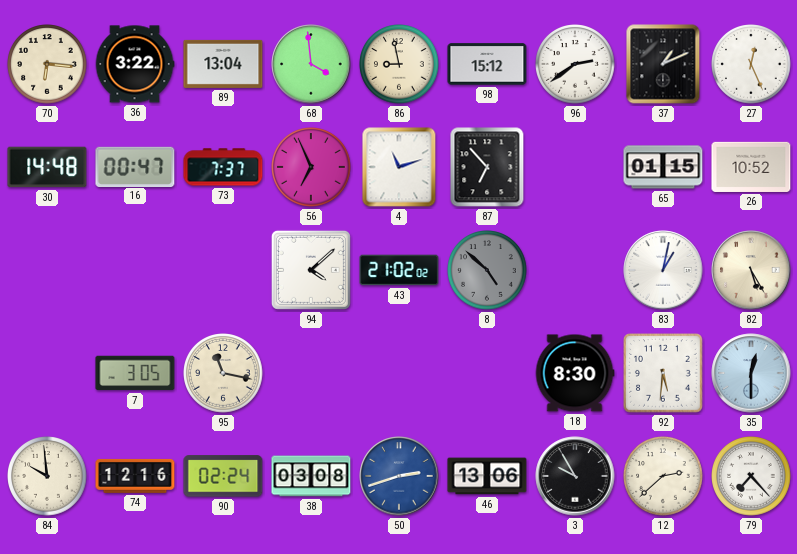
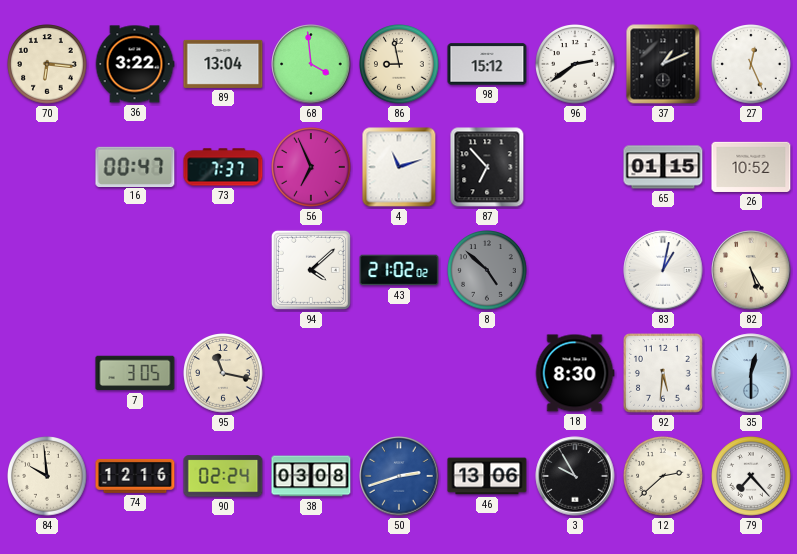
30: 14:48 -> none (47, 167)
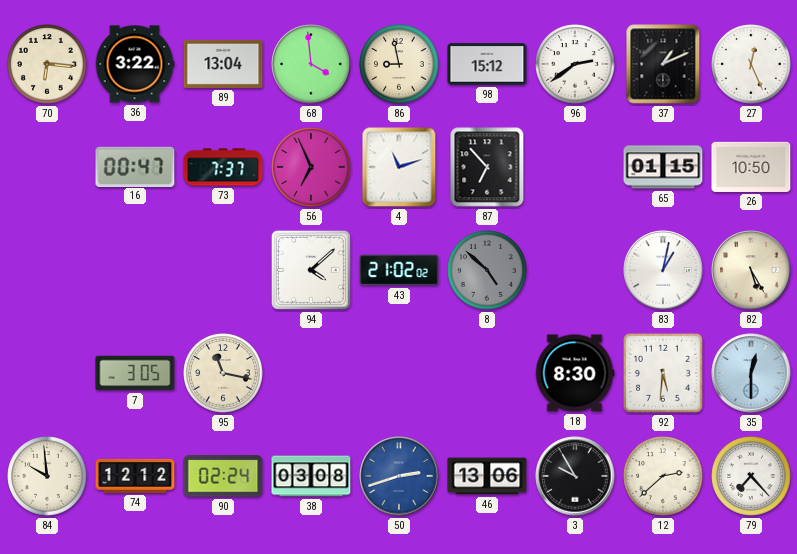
26: 10:52 -> 10:50 (751, 167)
74: 12:16 -> 12:12 (135, 476)
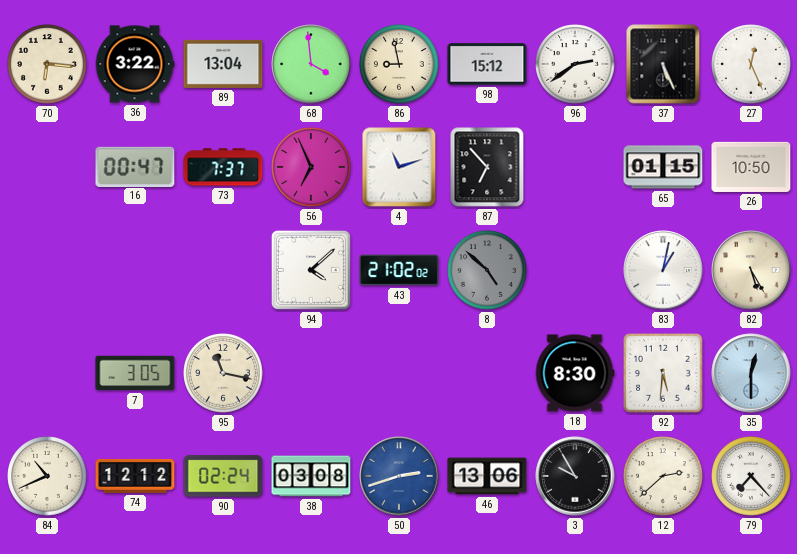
37: 1:11 -> 5:26 (663, 64)
84: 9:59 -> 10:41 (47, 476)
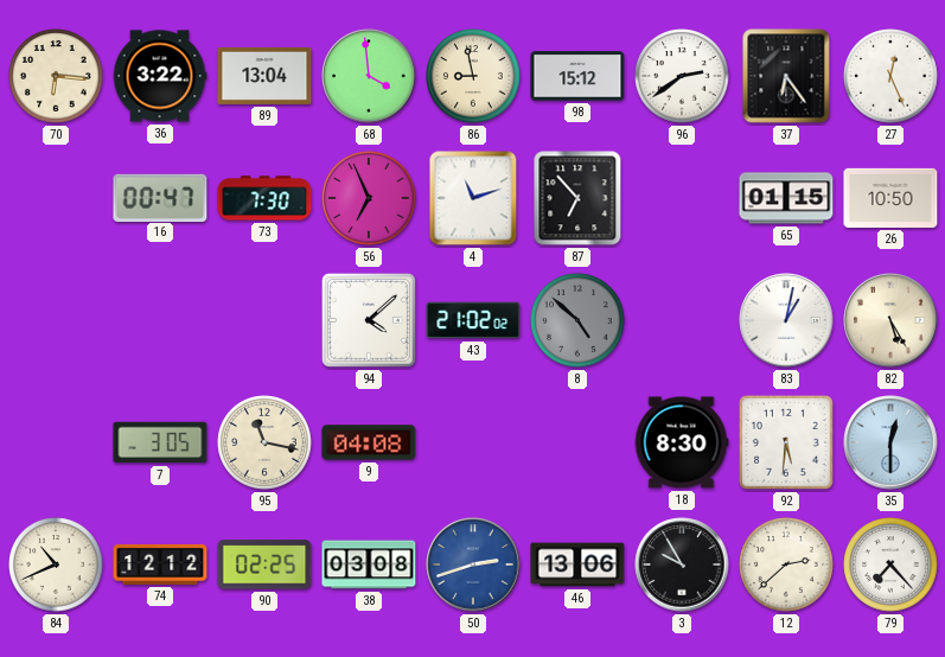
37: 5:26 -> 6:24 (786, 76)
73: 7:37 -> 7:30 (264, 198)
9: none -> 04:08 (369, 442)
90: 02:24 -> 02:25 (264, 564)
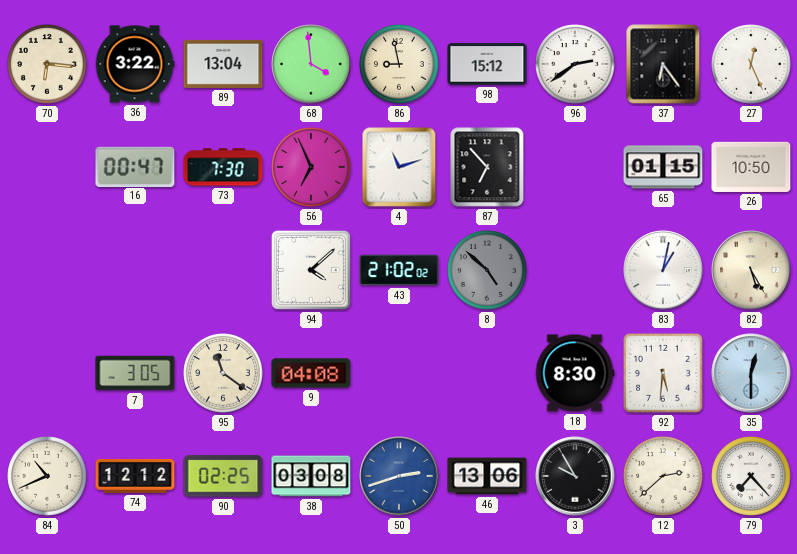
95: 11:17 -> 11:21 (223, 373)
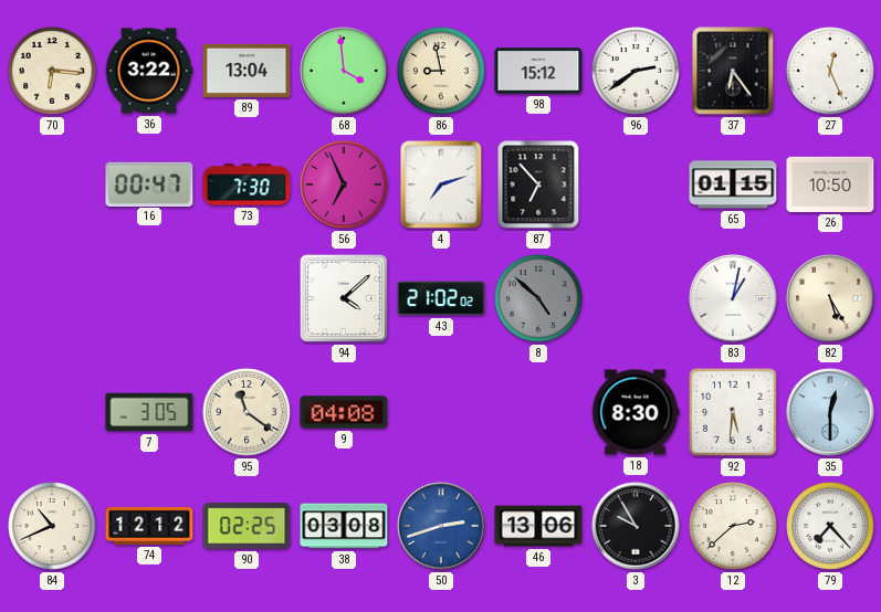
4: 11:12 -> 7:12 (441, 184)
